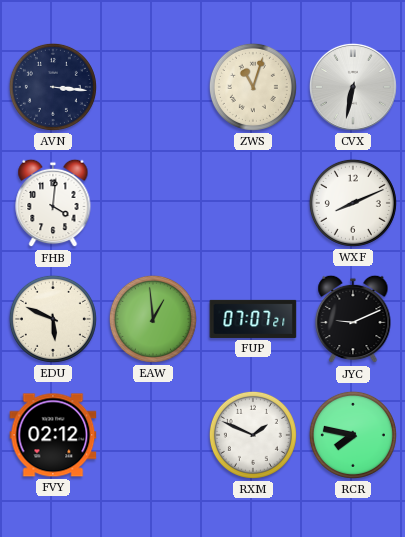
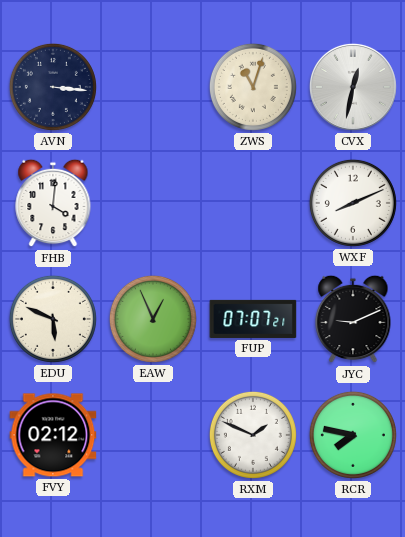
CVX: 6:32 -> 12:32 (353, 87)
EAW: 12:59 -> 12:56 (153, 319)
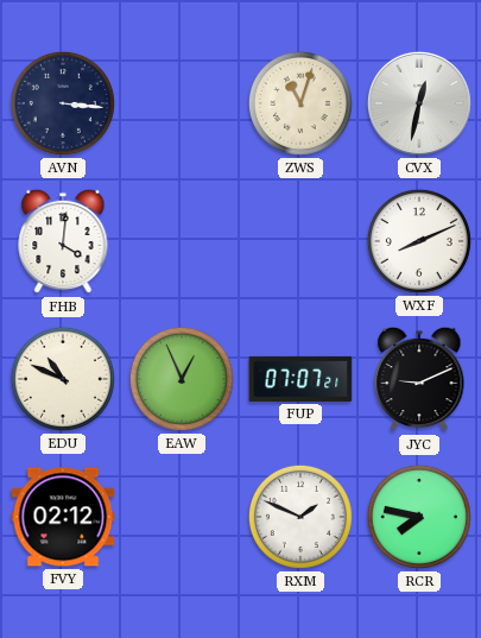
EDU: 5:49 -> 10:49 (63, 379)
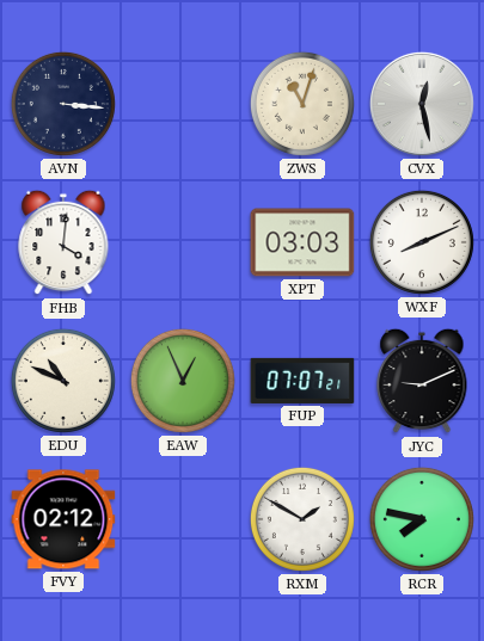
CVX: 12:32 -> 12:28 (422, 104)
XPT: none -> 03:03 (302, 242)
RXM: 1:49 -> 1:50 (302, 519)
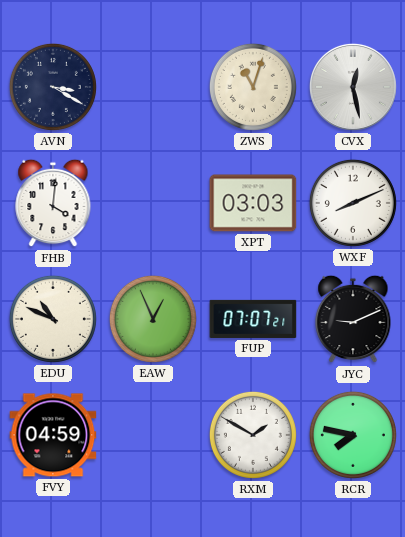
AVN: 3:16 -> 3:20 (53, 87)
FVY: 02:12 -> 04:59 (53, 435)
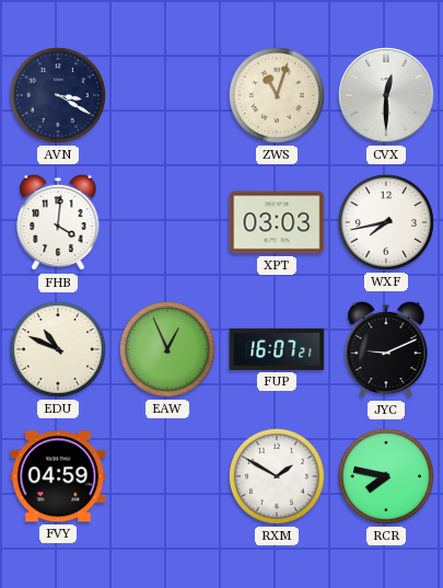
CVX: 12:28 -> 12:30 (386, 95)
WXF: 8:11 -> 7:43 (386, 222)
FUP: 07:07 -> 16:07 (277, 349)
